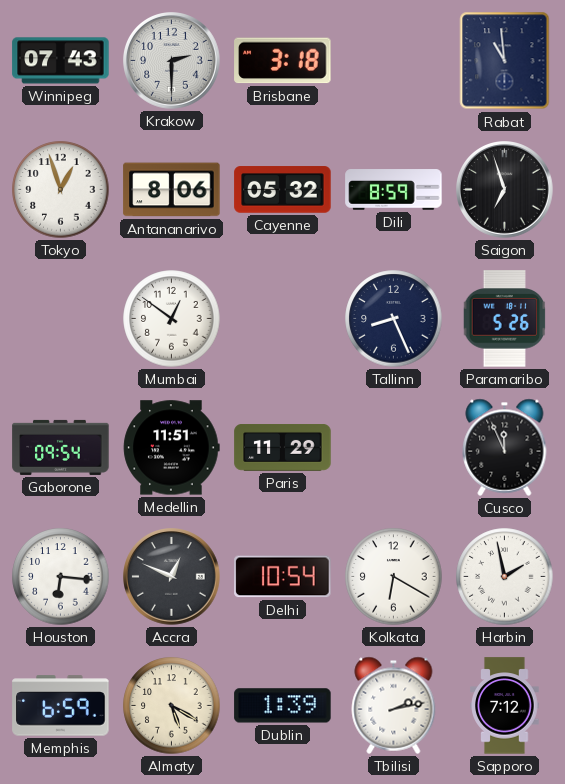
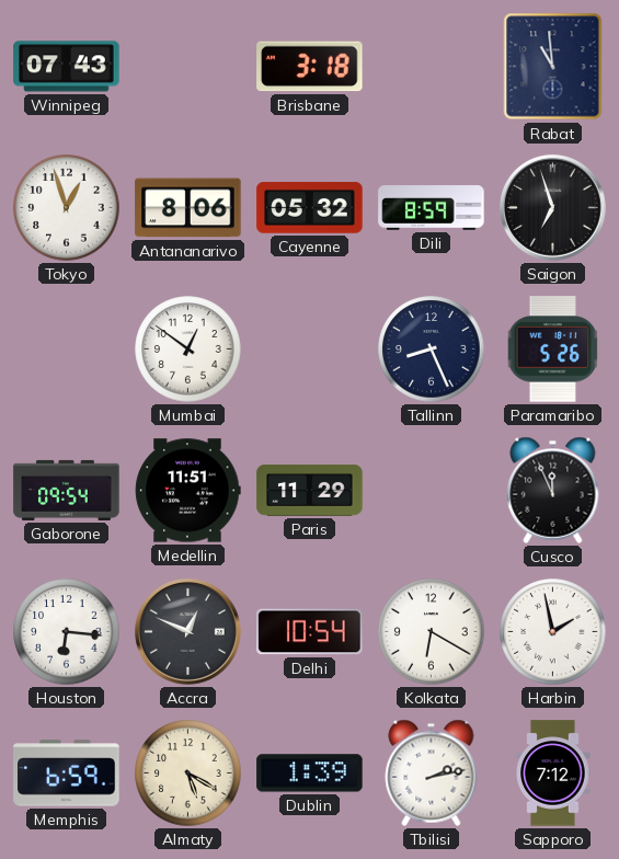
Krakow: 2:30 -> none (172, 61)
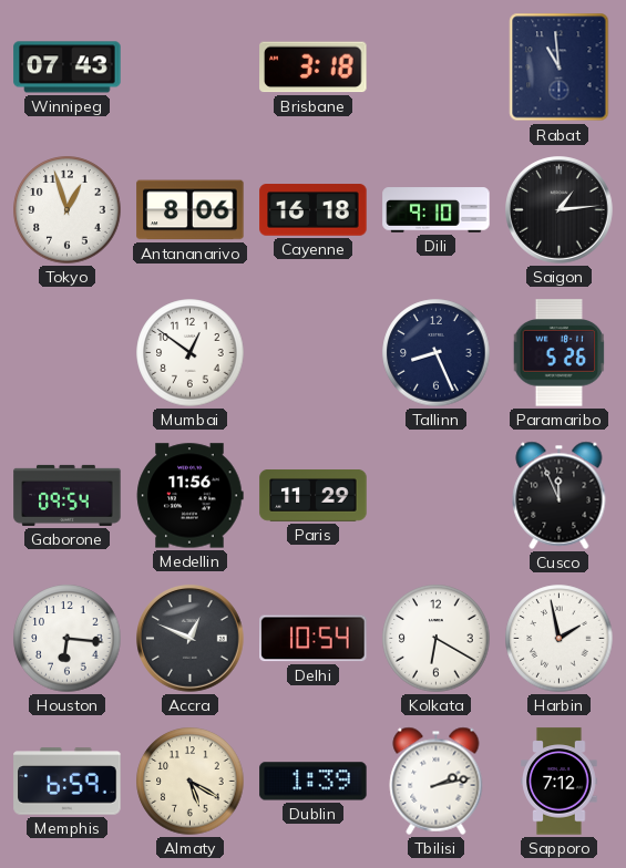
Cayenne: 05:32 -> 16:18 (314, 210)
Dili: 8:59 -> 9:10 (437, 210)
Saigon: 6:57 -> 1:14 (560, 210)
Medellin: 11:51 -> 11:56 (189, 496)
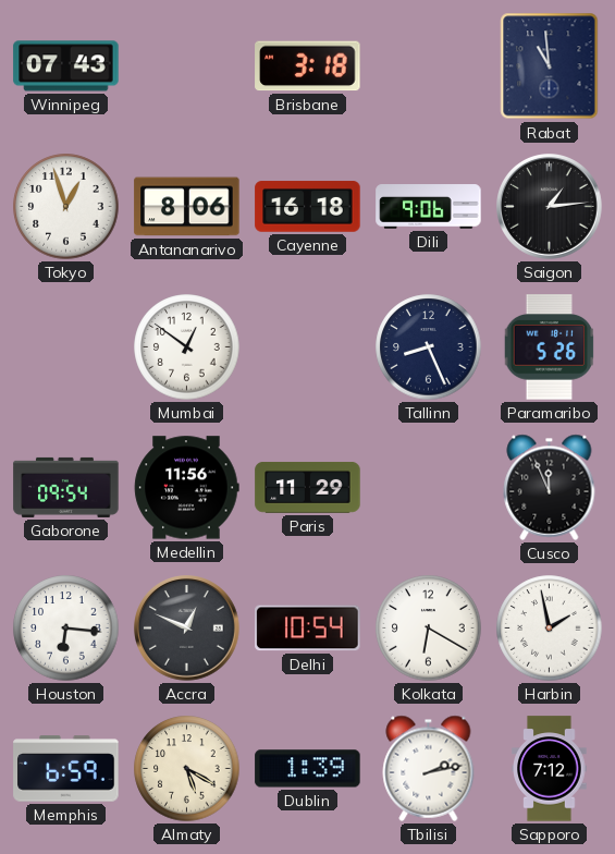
Dili: 9:10 -> 9:06 (429, 207)
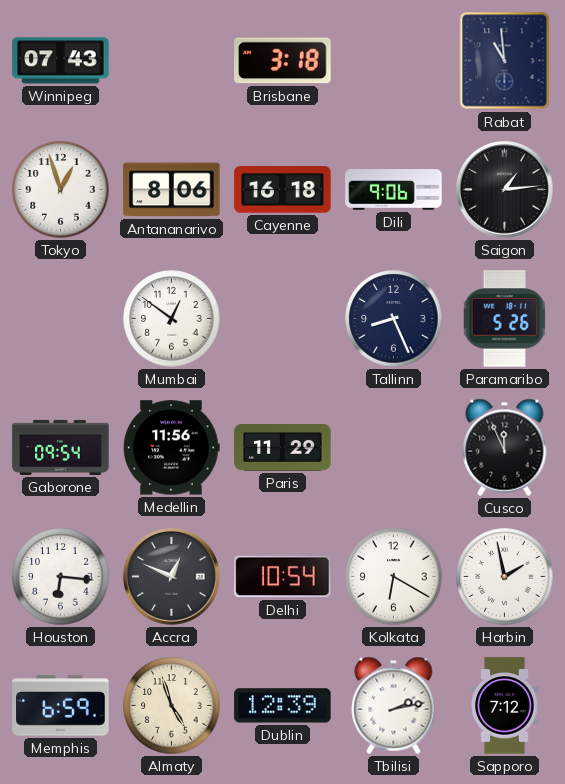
Almaty: 5:20 -> 4:57 (172, 706)
Dublin: 1:39 -> 12:39 (283, 706)
